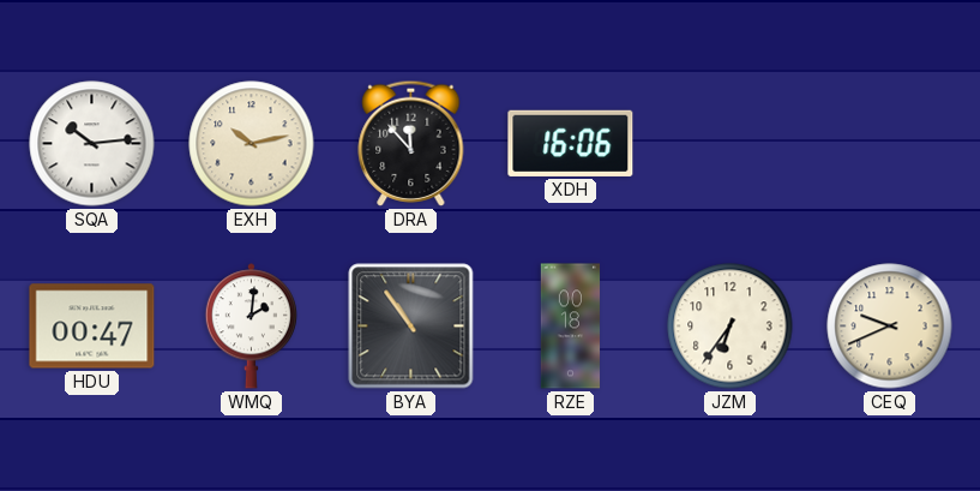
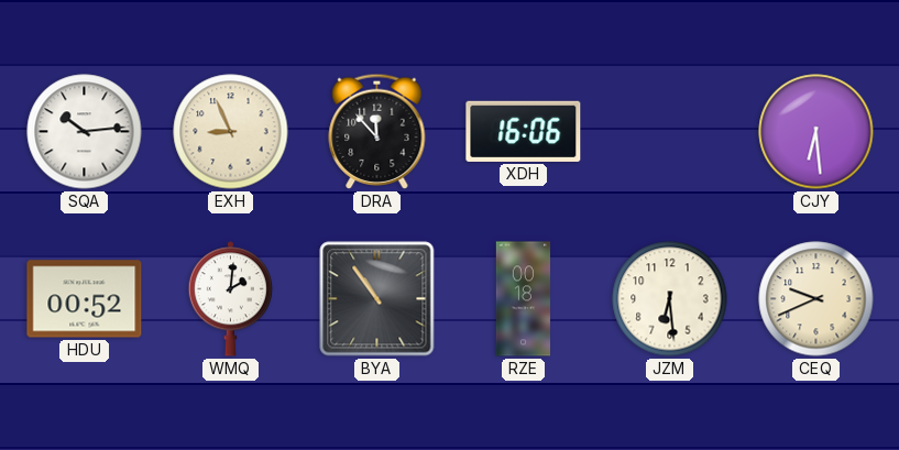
EXH: 10:13 -> 8:56 (231, 132)
CJY: none -> 6:29 (816, 132)
HDU: 00:47 -> 00:52 (85, 299)
JZM: 6:36 -> 6:29 (670, 299)
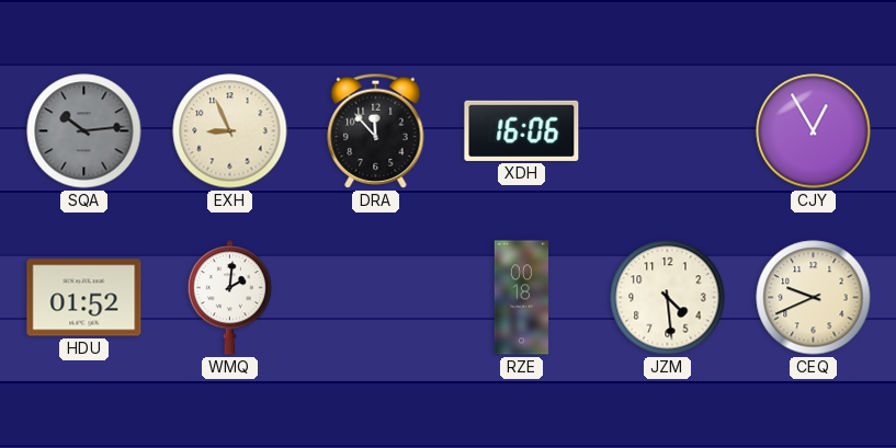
SQA dial: white -> grey (84, 131)
CJY: 6:29 -> 12:55 (814, 131)
HDU: 00:52 -> 01:52 (84, 298)
BYA: 10:54 -> none (377, 299)
JZM: 6:29 -> 4:29 (668, 298)
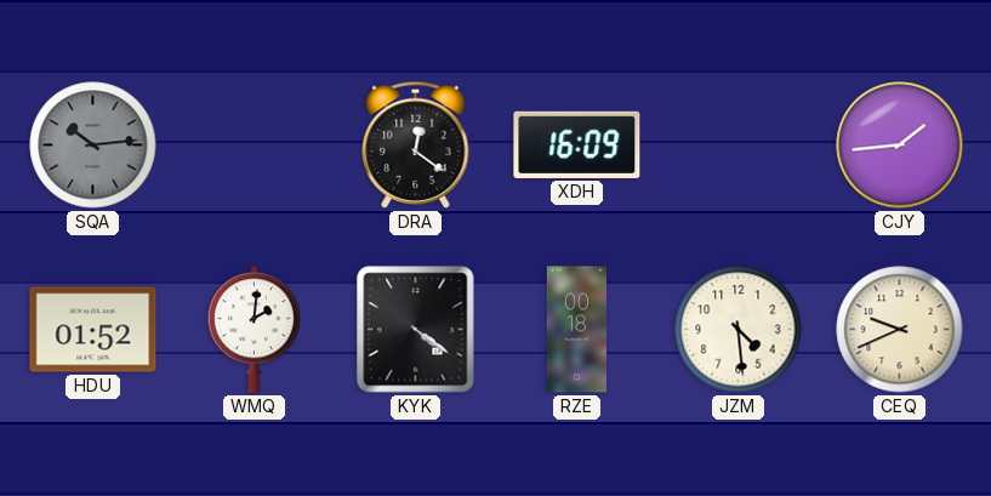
EXH: 8:56 -> none (230, 131)
DRA: 11:53 -> 12:21 (416, 144)
XDH: 16:06 -> 16:09 (577, 144)
CJY: 12:55 -> 1:44 (900, 146)
KYK: none -> 4:21 (416, 330)
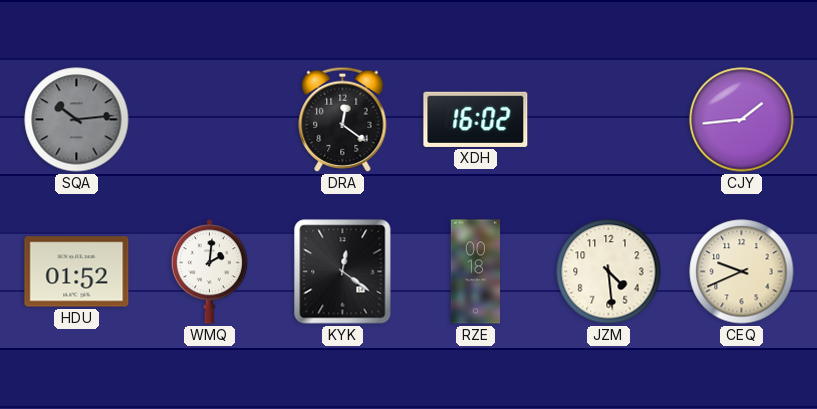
XDH: 16:09 -> 16:02 (476, 119)
KYK: 4:21 -> 12:21 (343, 272)
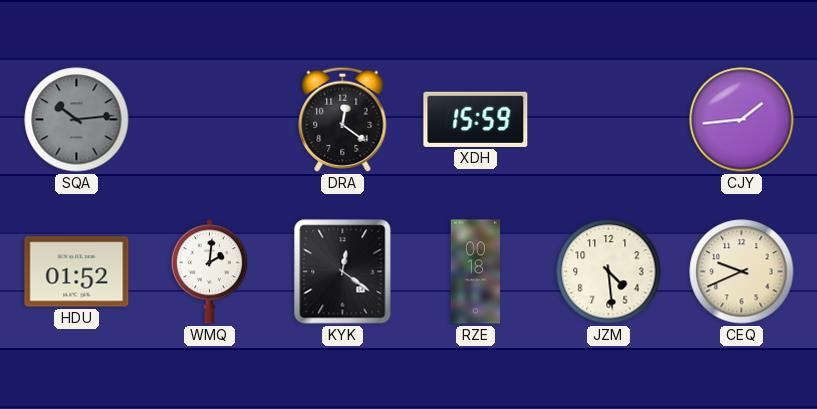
XDH: 16:02 -> 15:59 (476, 119)
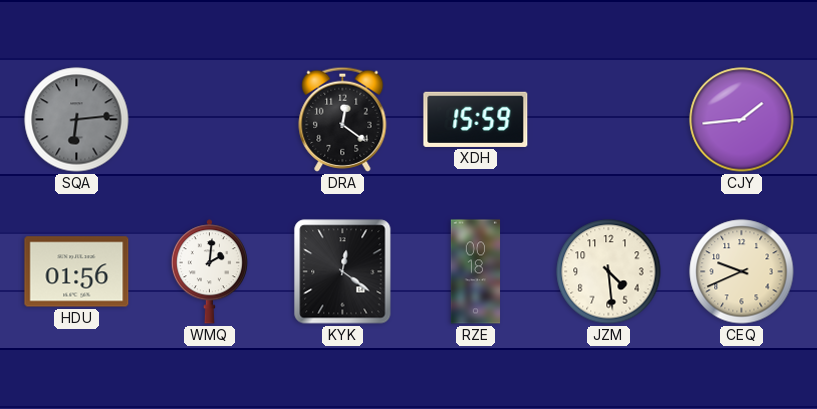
SQA: 10:14 -> 6:14 (77, 120)
HDU: 01:52 -> 01:56 (77, 272)
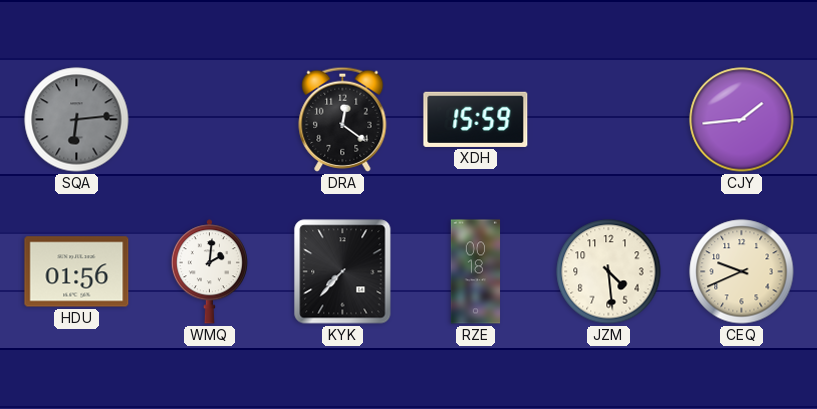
KYK: 12:21 -> 7:37 (343, 272)
